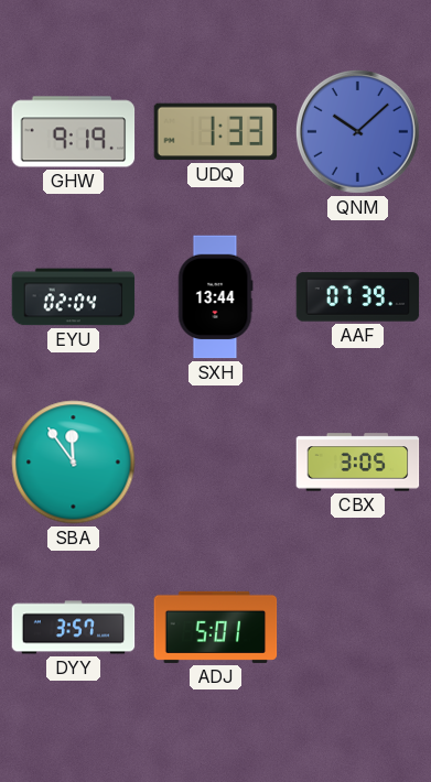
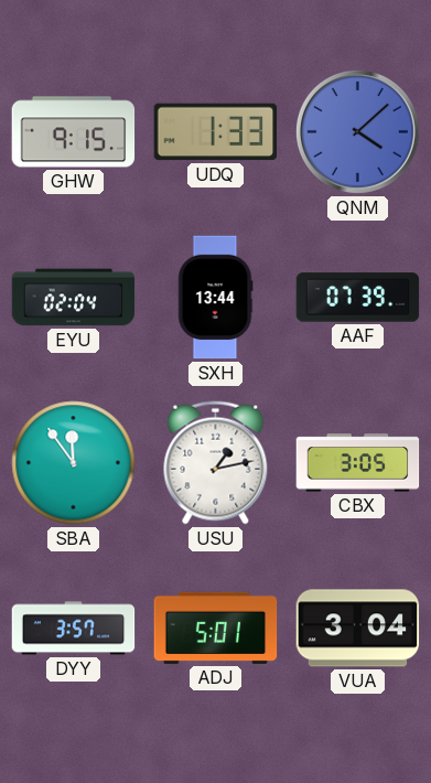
GHW: 9:19 -> 9:15 (74, 132)
QNM: 10:08 -> 4:08 (357, 131)
USU: none -> 1:13 (216, 463)
VUA: none -> 3:04 (358, 629)
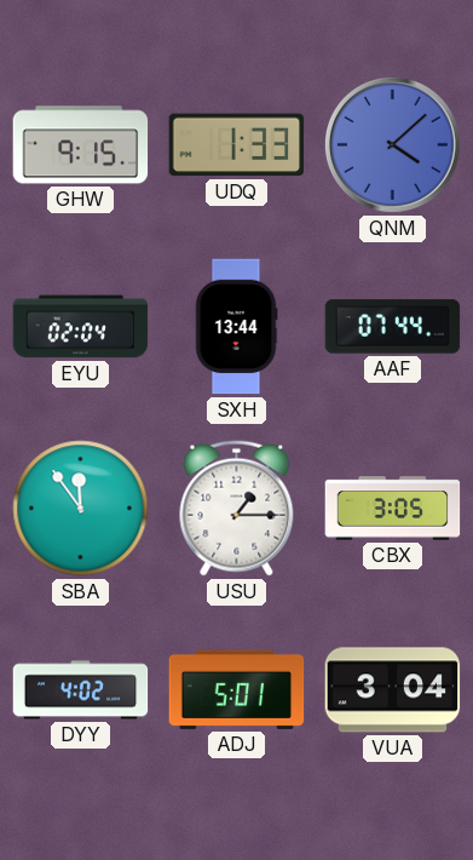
AAF: 07:39 -> 07:44 (393, 327)
USU: 1:13 -> 1:15 (237, 509)
DYY: 3:57 -> 4:02 (81, 690)
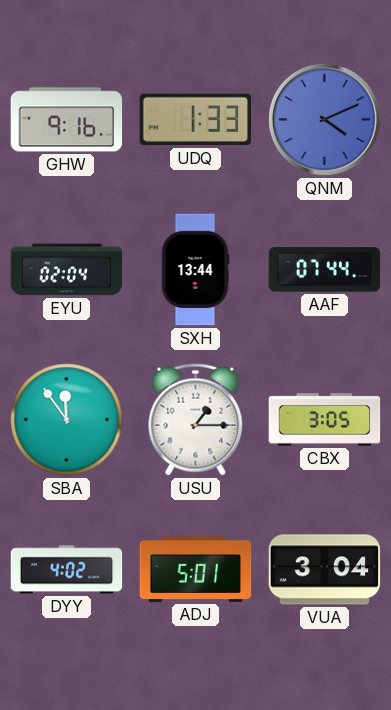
GHW: 9:15 -> 9:16 (67, 120)
QNM: 4:08 -> 4:11 (324, 119)
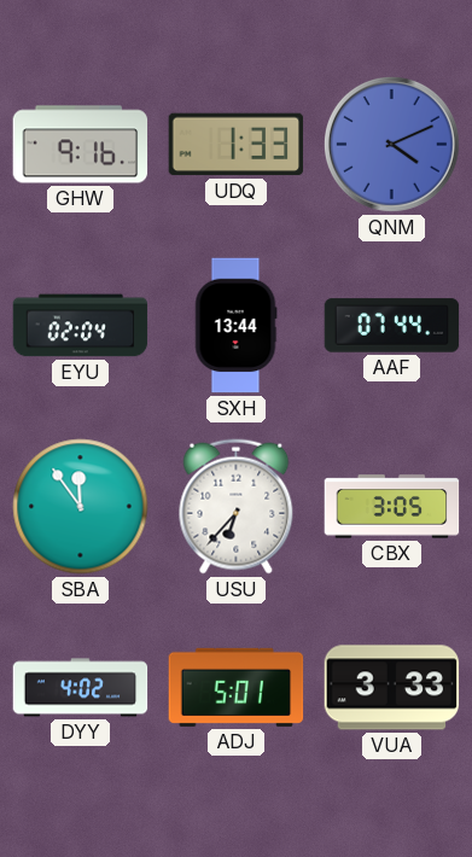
USU: 1:15 -> 6:37 (237, 507)
VUA: 3:04 -> 3:33 (392, 688)
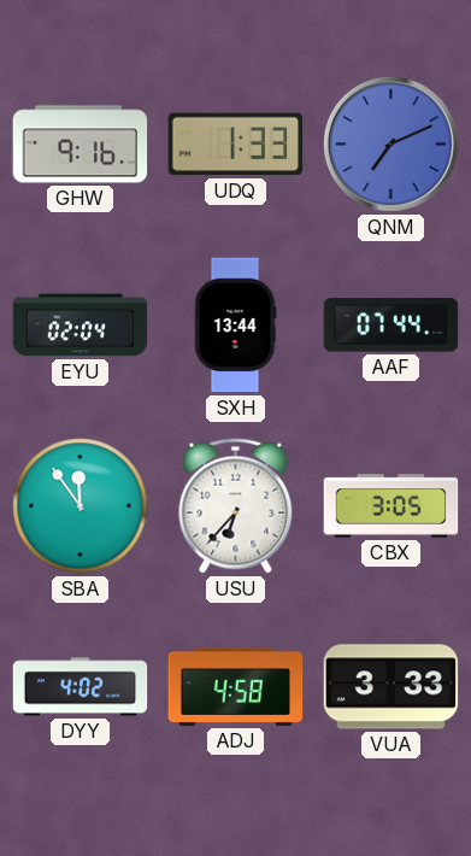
QNM: 4:11 -> 7:11 (390, 143)
ADJ: 5:01 -> 4:58 (236, 686)
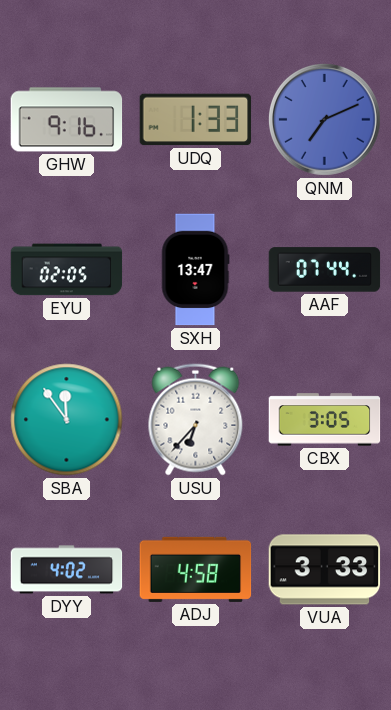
EYU: 02:04 -> 02:05 (67, 270)
SXH: 13:44 -> 13:47 (195, 270)
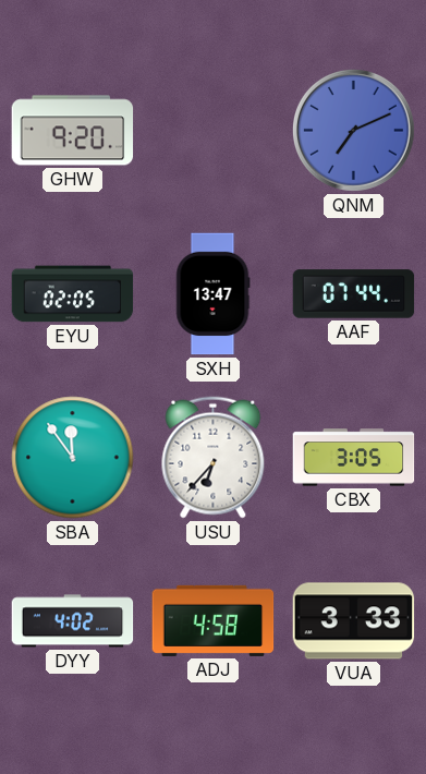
GHW: 9:16 -> 9:20 (73, 131)
UDQ: 1:33 -> none (196, 120)
